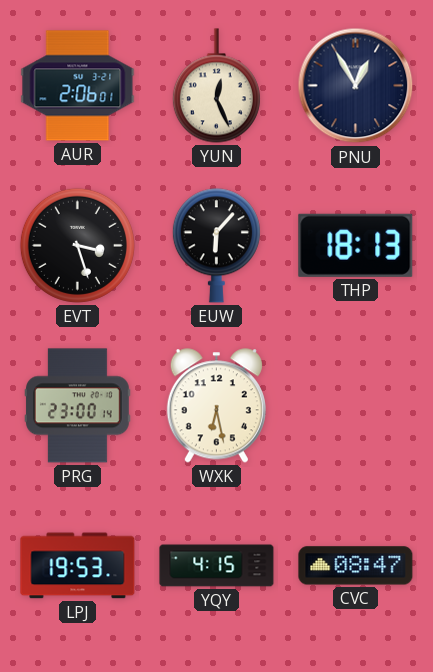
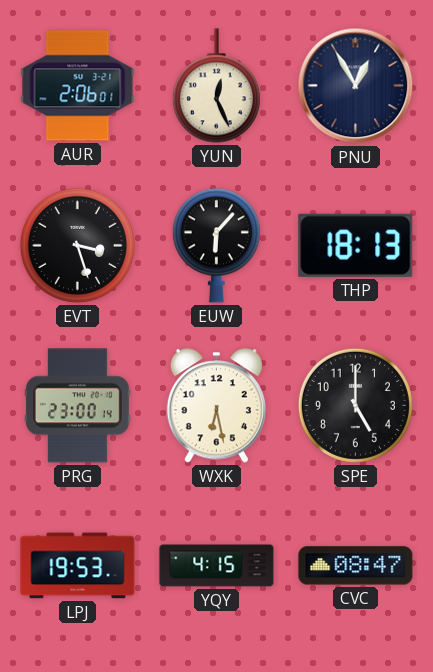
SPE: none -> 5:00 (355, 405)
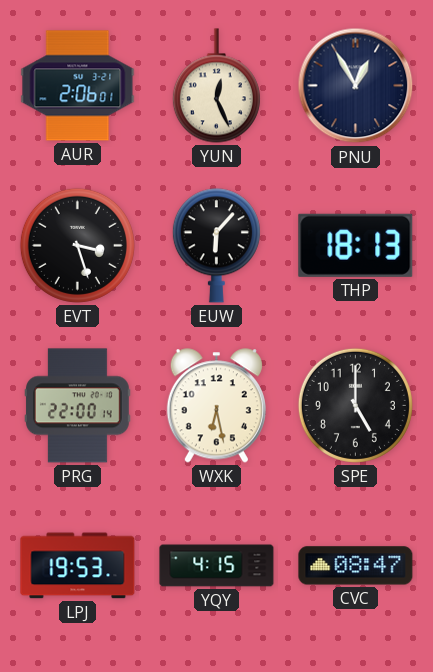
PRG: 23:00 -> 22:00 (77, 406)
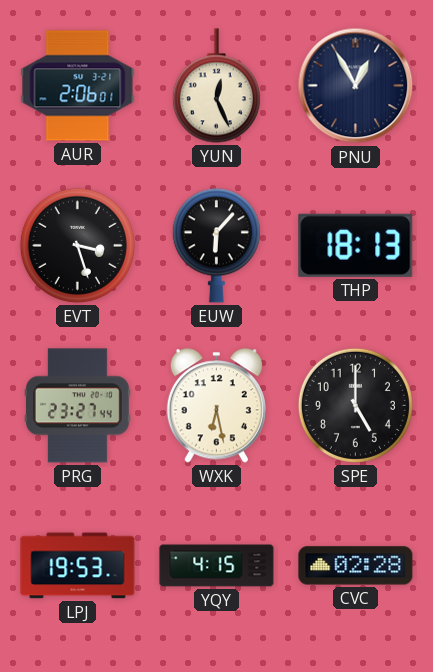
PRG: 22:00 -> 23:27 (77, 406)
CVC: 08:47 -> 02:28 (356, 566)
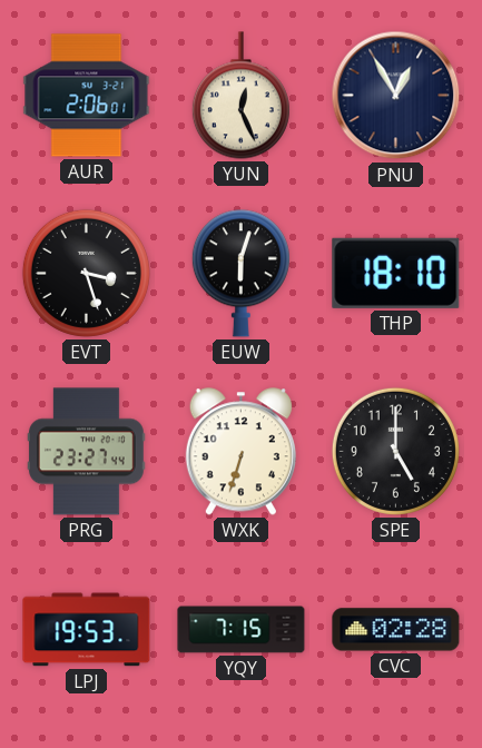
EUW: 6:07 -> 6:03 (240, 274)
THP: 18:13 -> 18:10 (396, 273)
WXK: 6:28 -> 6:33 (240, 452)
YQY: 4:15 -> 7:15 (242, 630)
